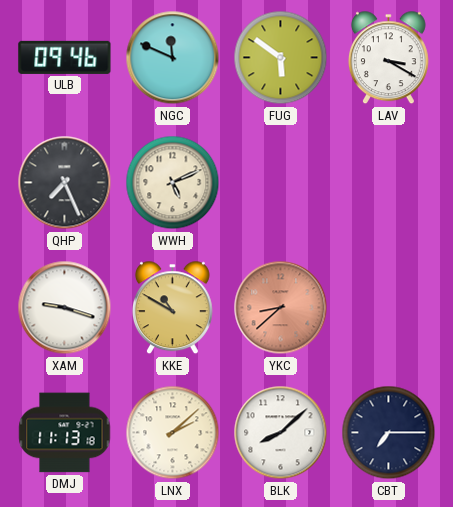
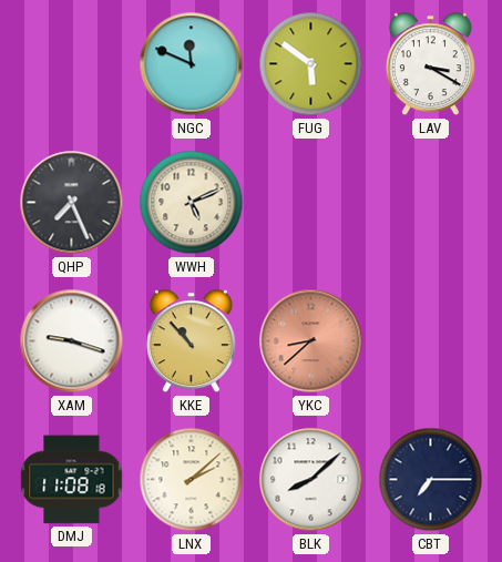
ULB: 09:46 -> none (65, 57)
KKE: 10:50 -> 10:53 (191, 341)
DMJ: 11:13 -> 11:08 (72, 480)
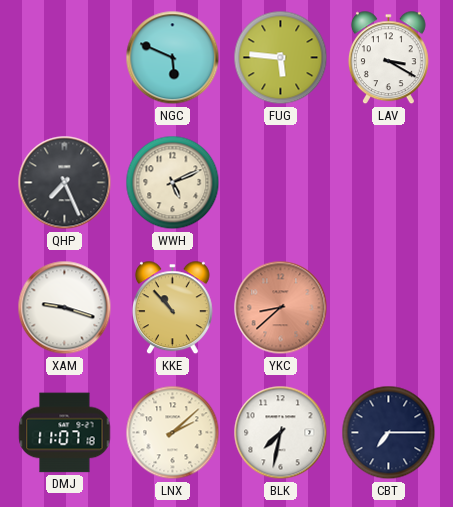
NGC: 11:49 -> 5:49 (173, 58)
FUG: 5:51 -> 5:46 (281, 58)
DMJ: 11:08 -> 11:07 (65, 433)
BLK: 8:08 -> 7:32 (281, 433)
